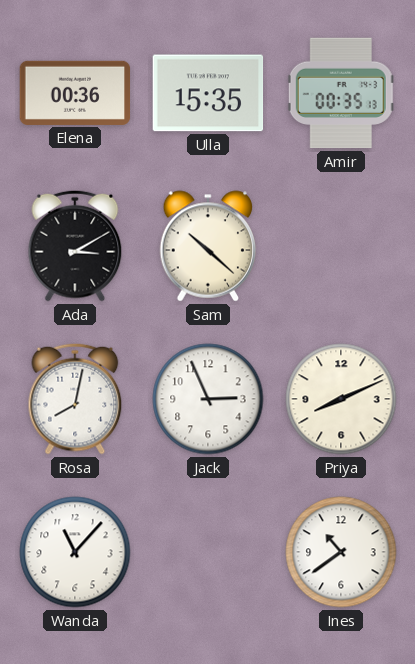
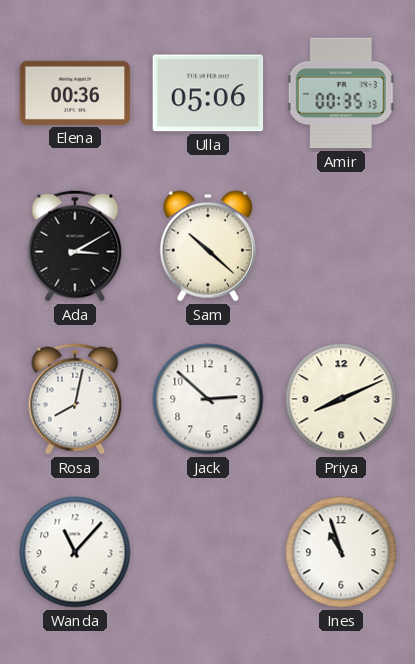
Ulla: 15:35 -> 05:06 (208, 93)
Jack: 2:56 -> 2:52 (208, 399)
Ines: 10:39 -> 10:57 (341, 552)
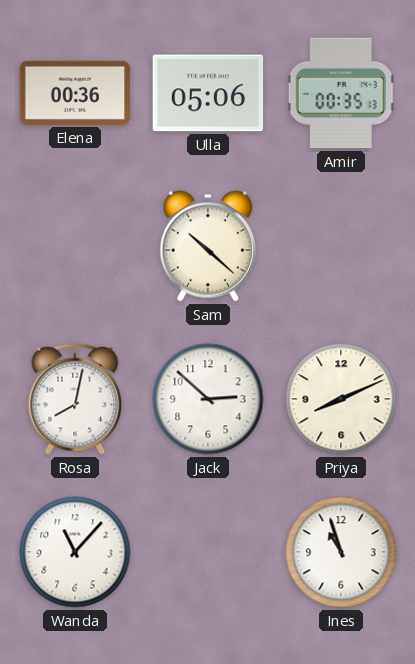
Ada: 3:10 -> none (75, 246)
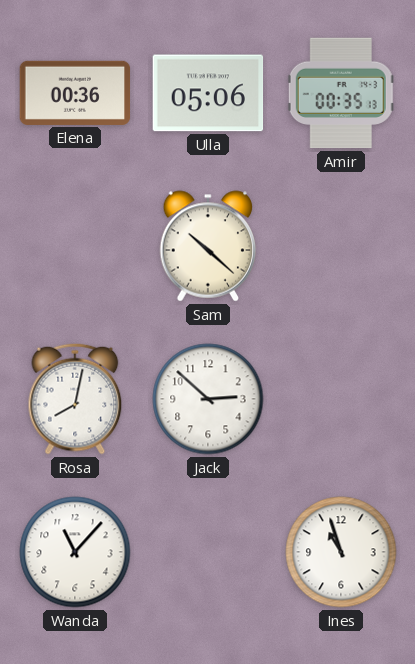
Priya: 8:11 -> none (341, 399)
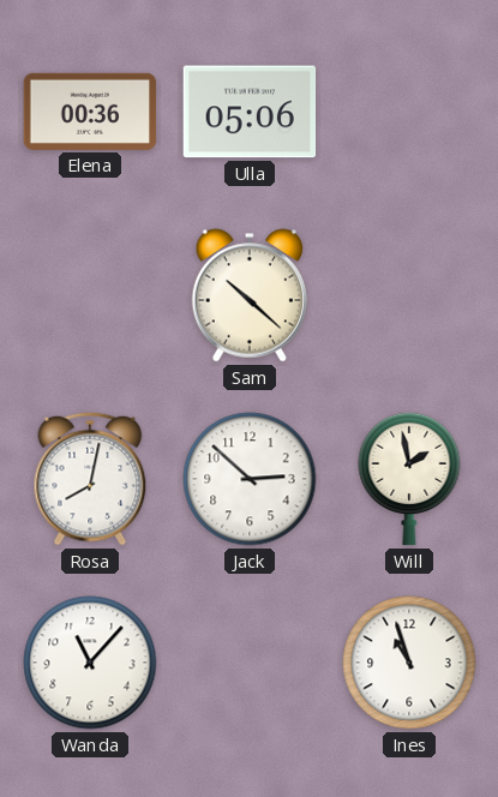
Amir: 00:35 -> none (341, 93)
Will: none -> 1:58 (409, 479)
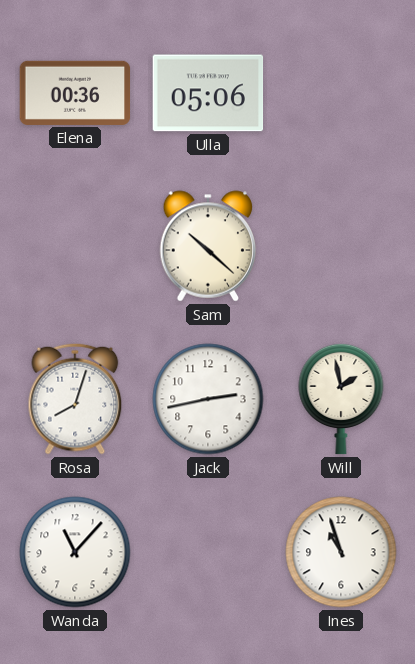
Rosa: 8:02 -> 8:03 (75, 399)
Jack: 2:52 -> 2:43 (208, 399)
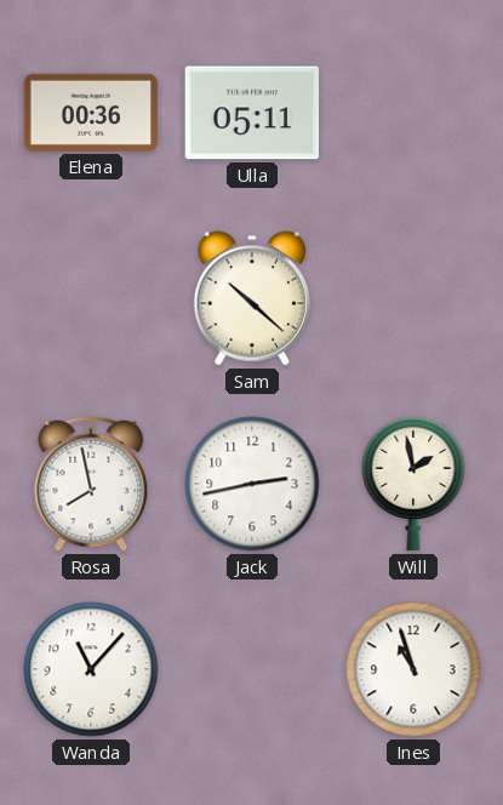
Ulla: 05:06 -> 05:11 (252, 113)
Rosa: 8:03 -> 7:58 (91, 484)
